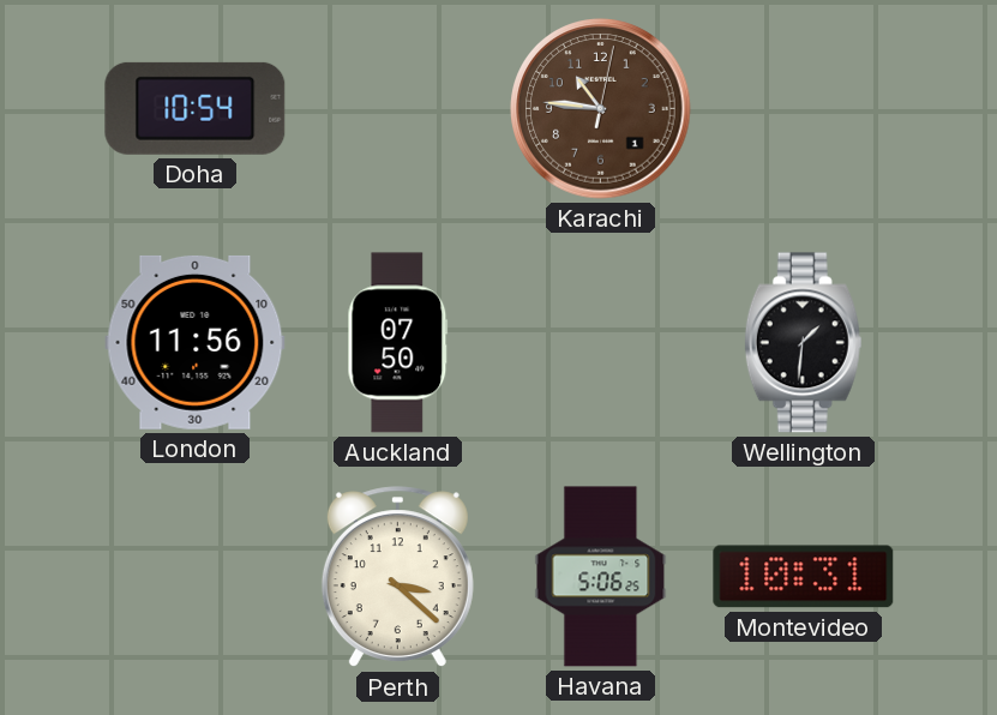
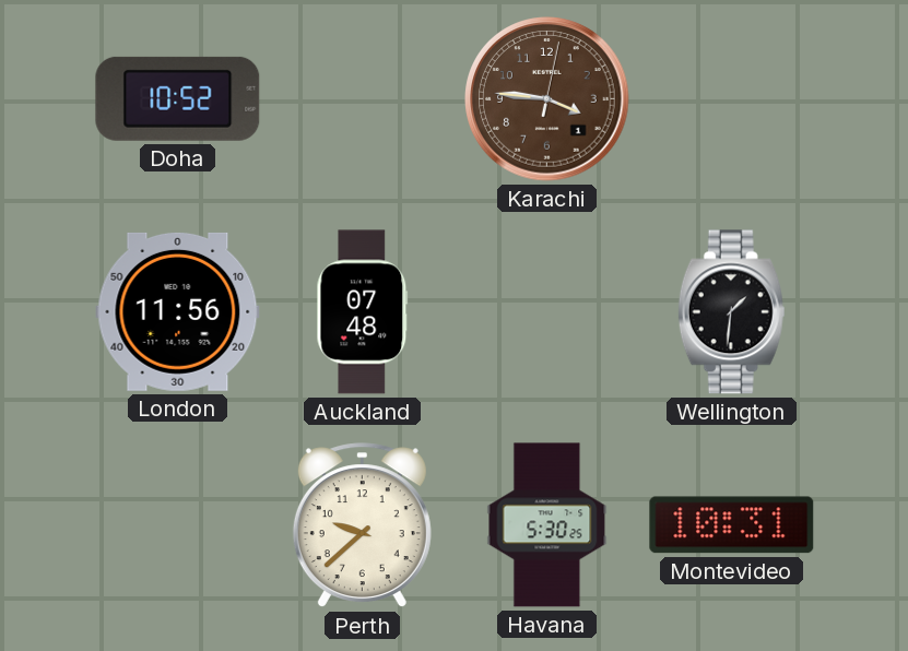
Doha: 10:54 -> 10:52 (178, 98)
Karachi: 10:46 -> 3:46 (547, 99)
Auckland: 07:50 -> 07:48 (363, 312)
Perth: 3:22 -> 9:38 (362, 525)
Havana: 5:06 -> 5:30 (547, 525)
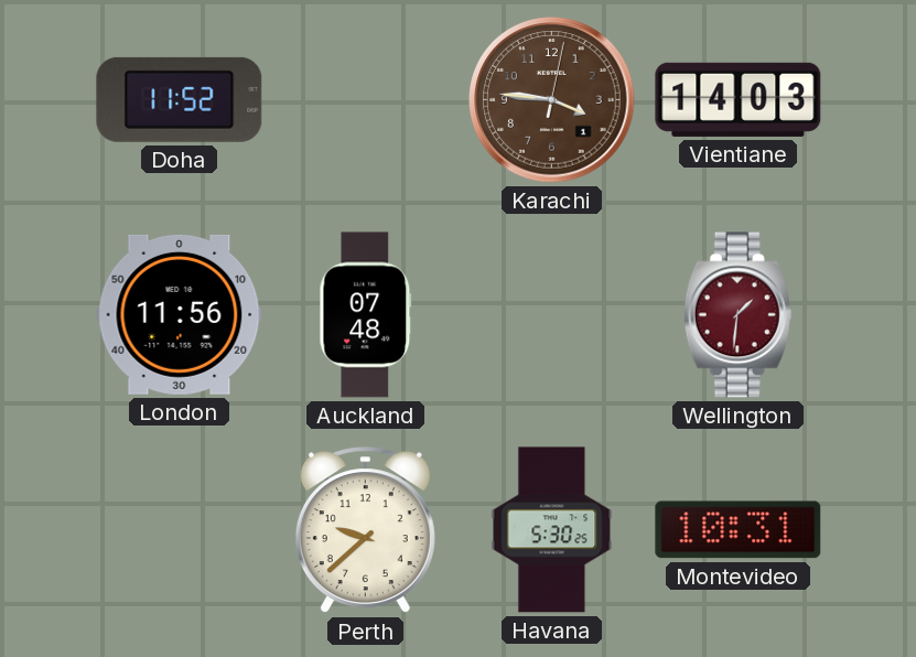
Doha: 10:52 -> 11:52 (180, 99)
Vientiane: none -> 14:03 (739, 99)
Wellington dial: black -> burgundy (737, 315)
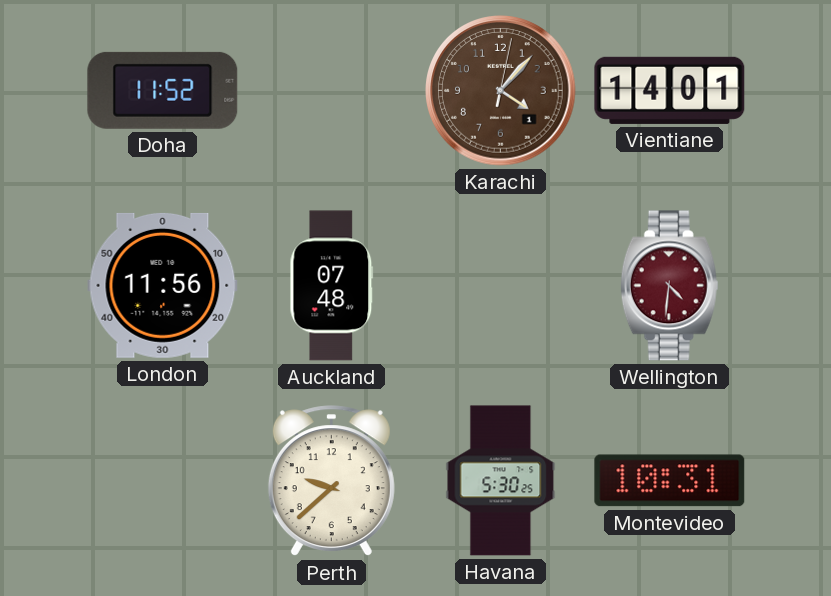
Karachi: 3:46 -> 4:07 (501, 91)
Vientiane: 14:03 -> 14:01 (670, 90)
Wellington: 1:31 -> 4:31 (669, 286)
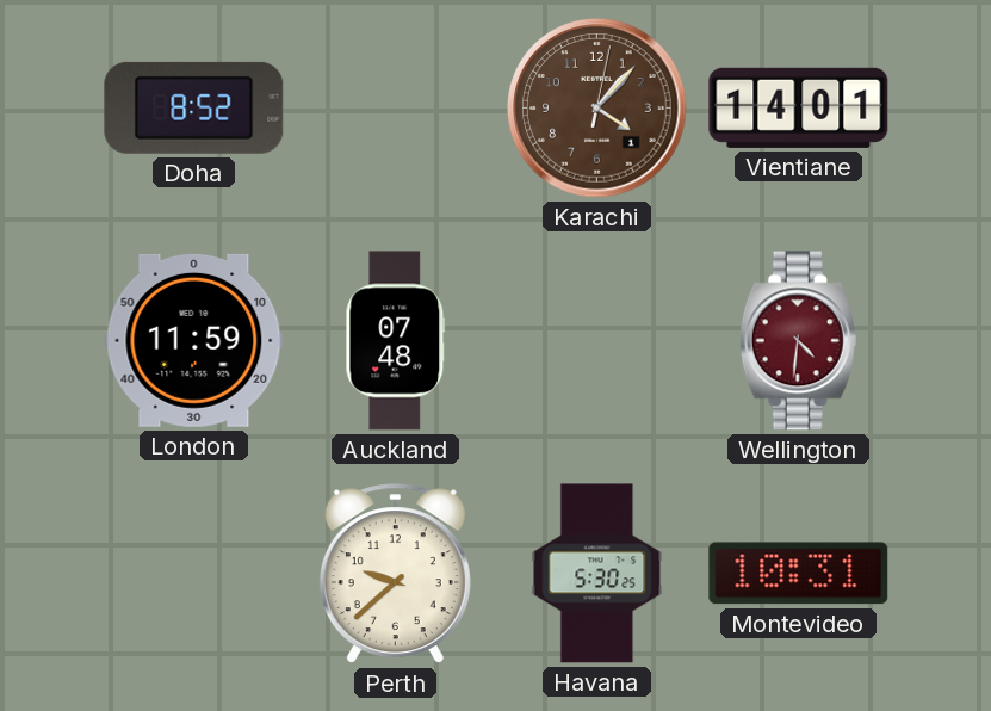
Doha: 11:52 -> 8:52 (194, 107)
London: 11:56 -> 11:59 (194, 340)
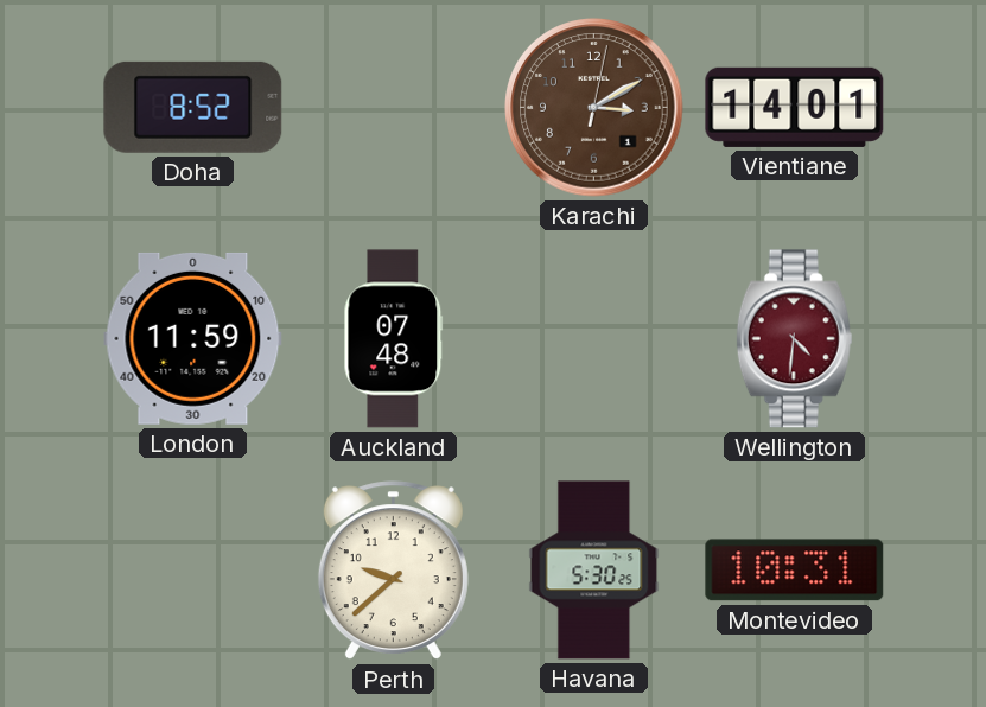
Karachi: 4:07 -> 3:10 (594, 108)
